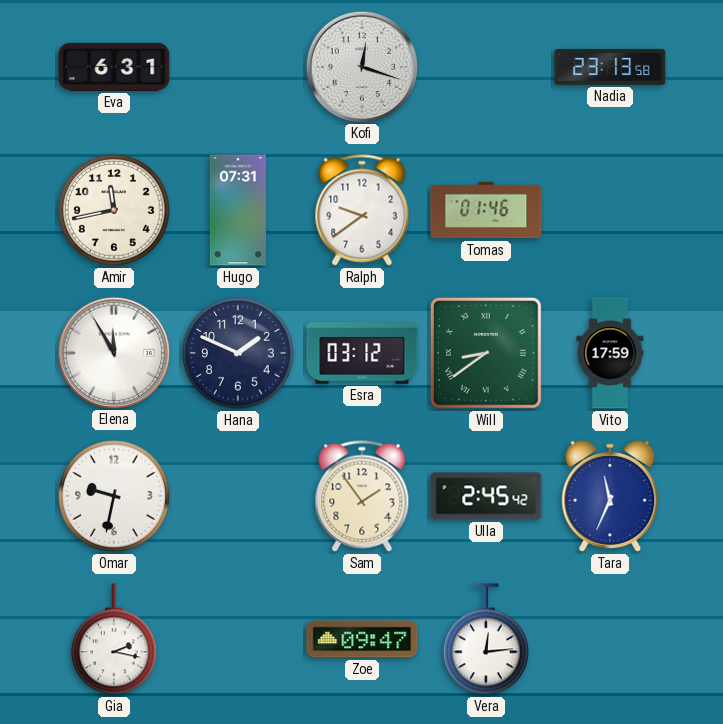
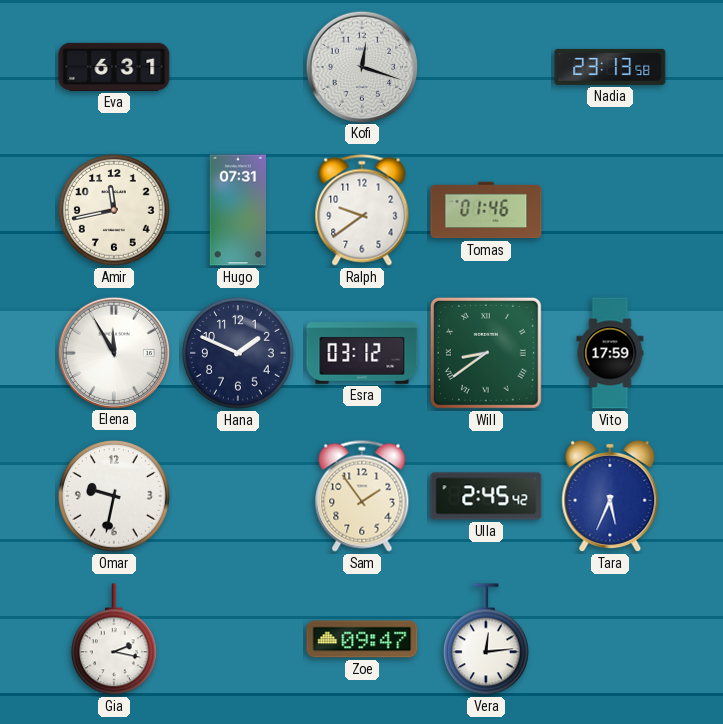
Tara: 11:34 -> 5:34 (610, 496)
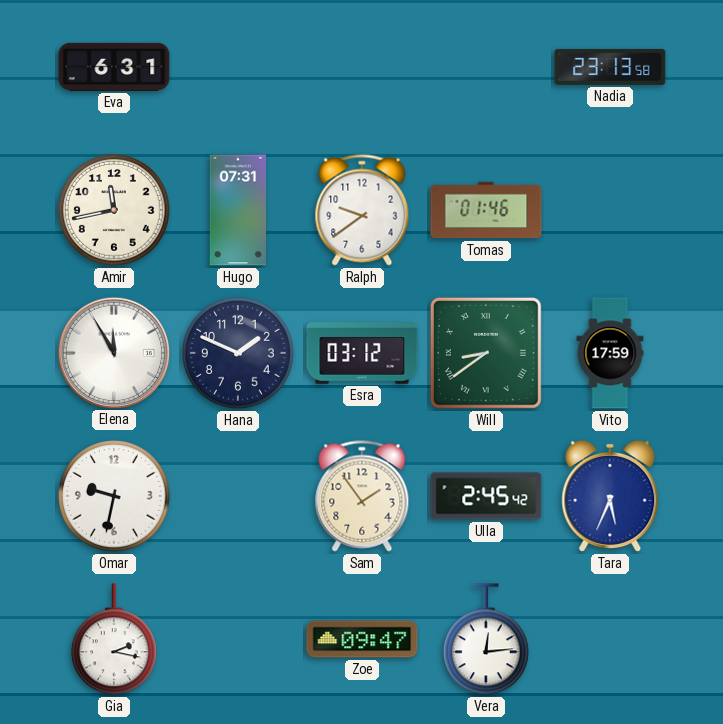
Kofi: 12:18 -> none (361, 66)
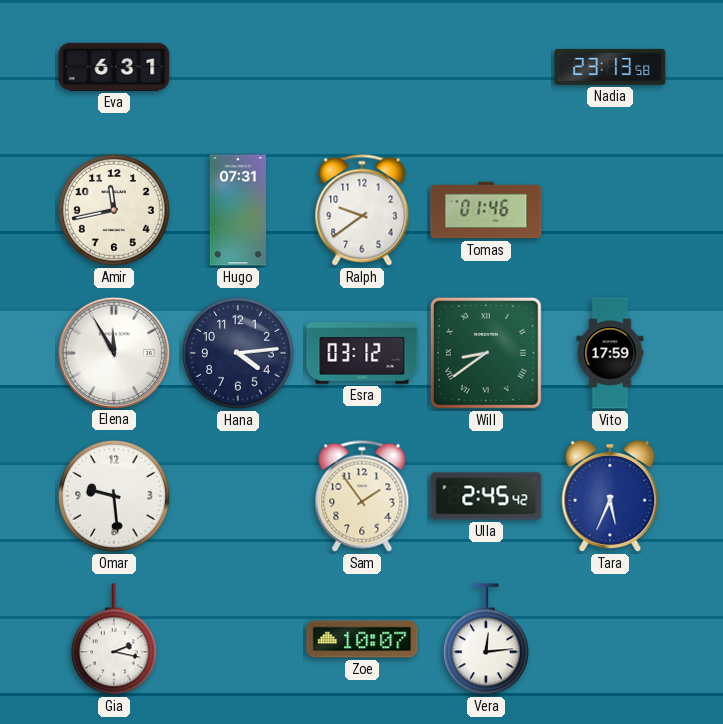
Hana: 1:49 -> 4:14 (239, 354)
Omar: 9:32 -> 9:29 (115, 497)
Zoe: 09:47 -> 10:07 (362, 639)
